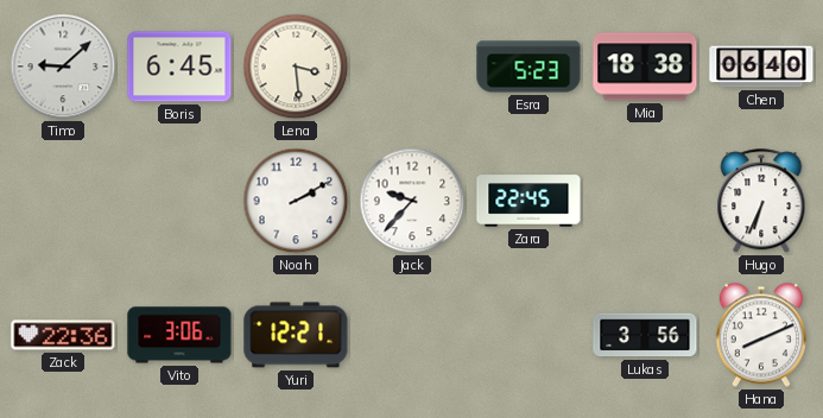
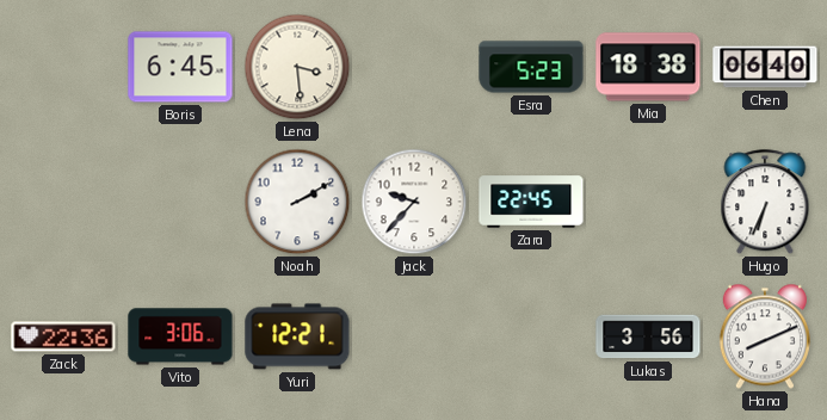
Timo: 9:08 -> none (63, 66)
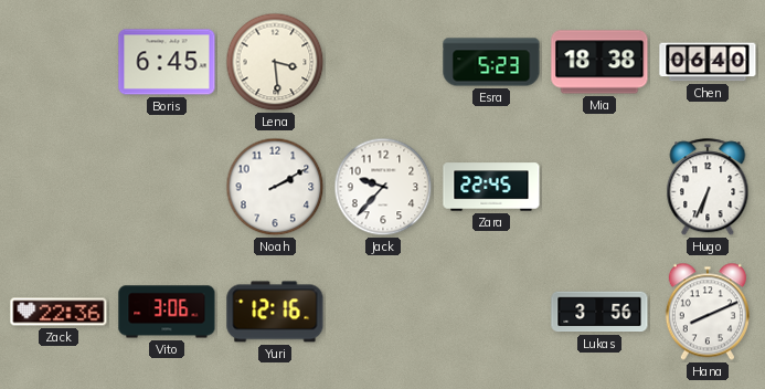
Yuri: 12:21 -> 12:16 (275, 312)
